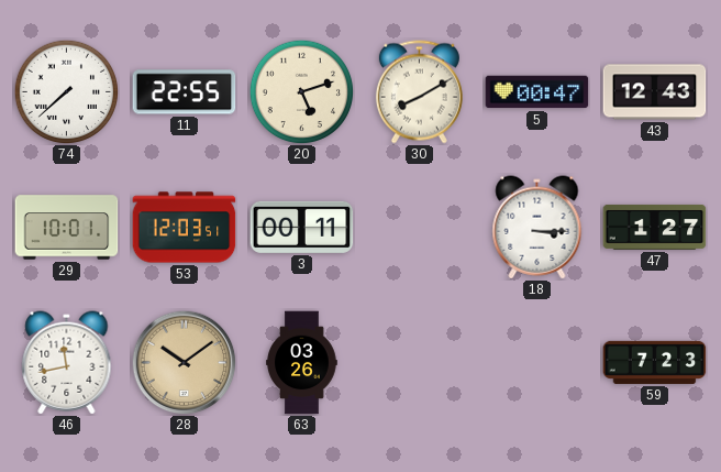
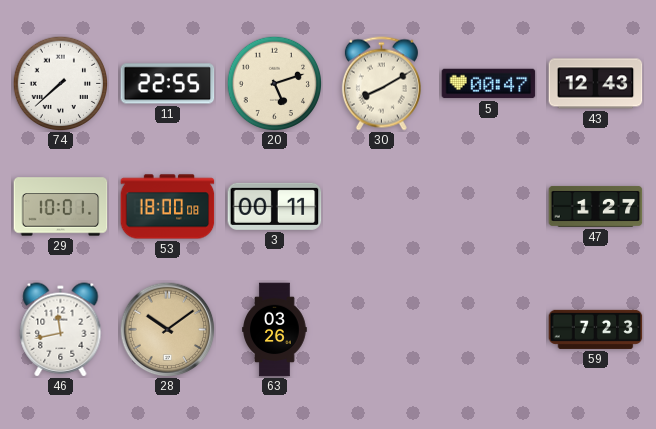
53: 12:03 -> 18:00 (168, 207)
18: 3:15 -> none (537, 228)
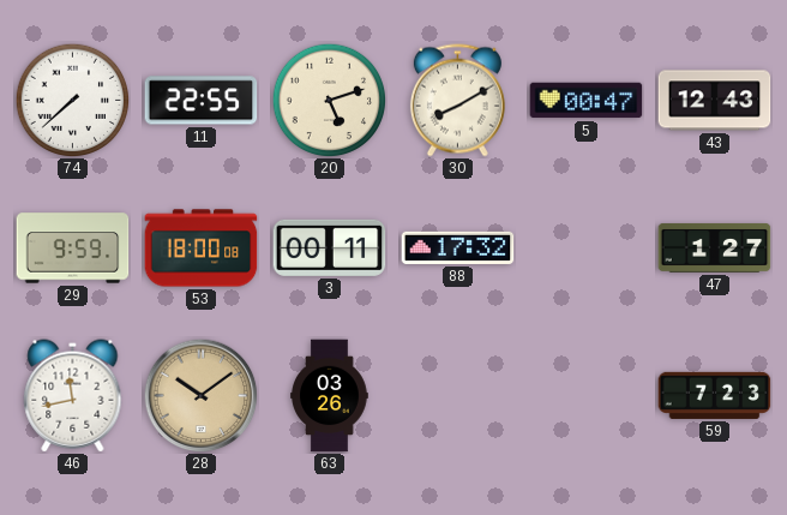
29: 10:01 -> 9:59 (73, 248)
88: none -> 17:32 (458, 247)
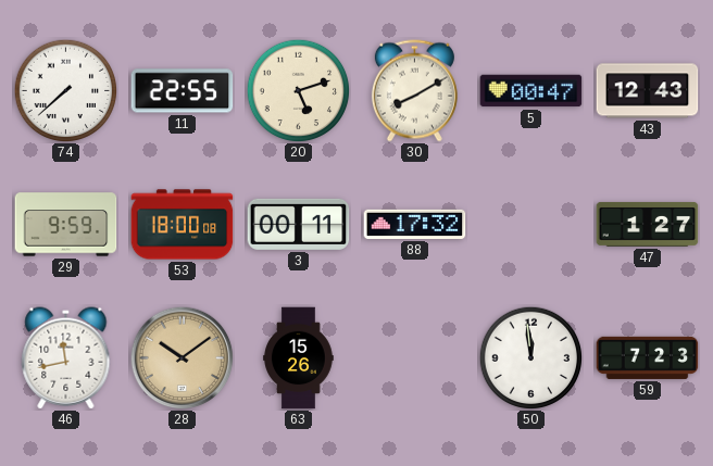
63: 03:26 -> 15:26 (299, 358)
50: none -> 11:59 (530, 357)
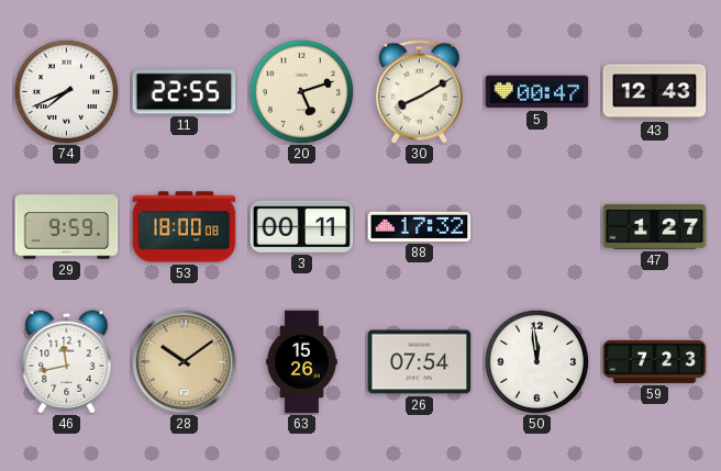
74: 7:38 -> 7:41 (66, 91)
26: none -> 07:54 (420, 362)
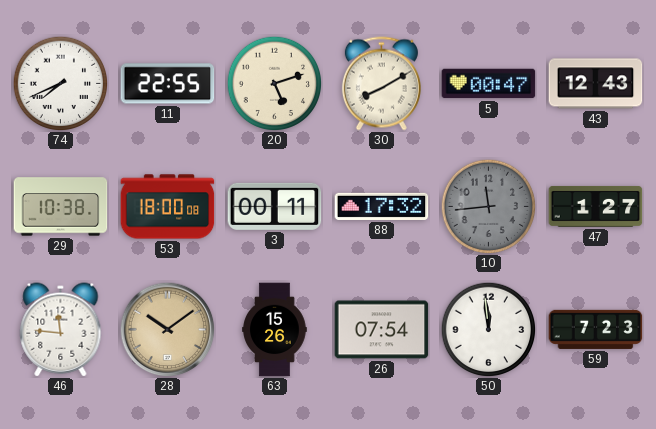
29: 9:59 -> 10:38 (61, 207)
10: none -> 11:44 (488, 206)
46: 11:43 -> 11:46 (61, 330)
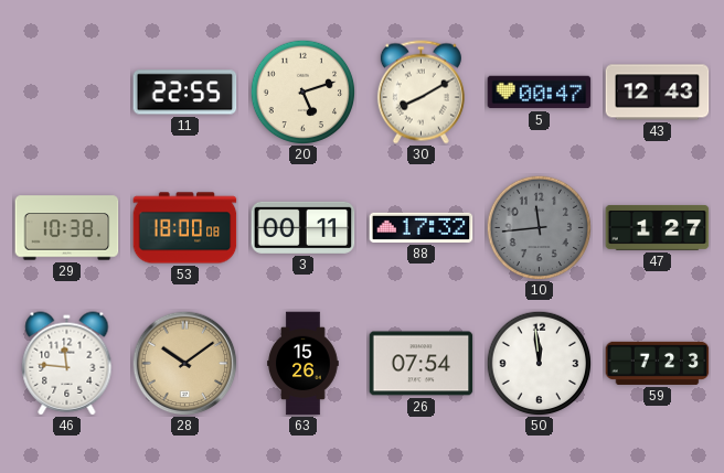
74: 7:41 -> none (60, 83)
